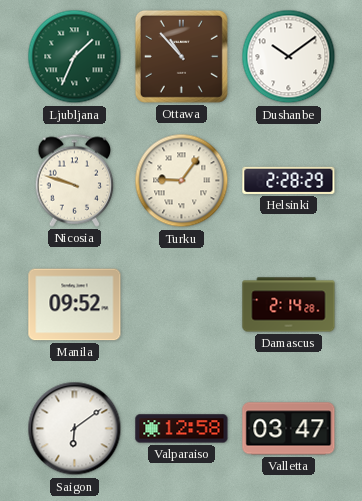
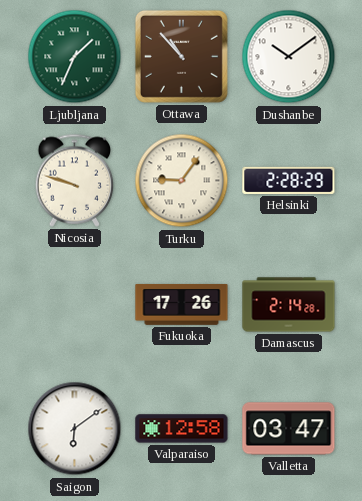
Manila: 09:52 -> none (75, 305)
Fukuoka: none -> 17:26 (182, 305)
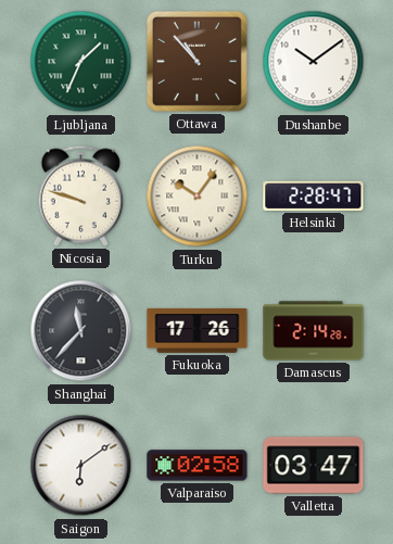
Turku: 9:06 -> 10:06 (198, 197)
Helsinki: 2:28:29 -> 2:28:47 (314, 195)
Shanghai: none -> 11:37 (81, 331)
Valparaiso: 12:58 -> 02:58 (198, 466)
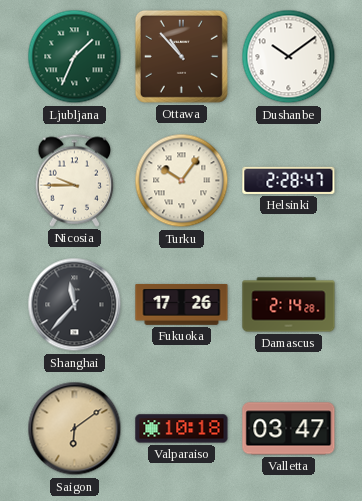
Nicosia: 9:48 -> 9:45 (75, 180)
Saigon dial: white -> champagne (75, 429)
Valparaiso: 02:58 -> 10:18 (182, 429)
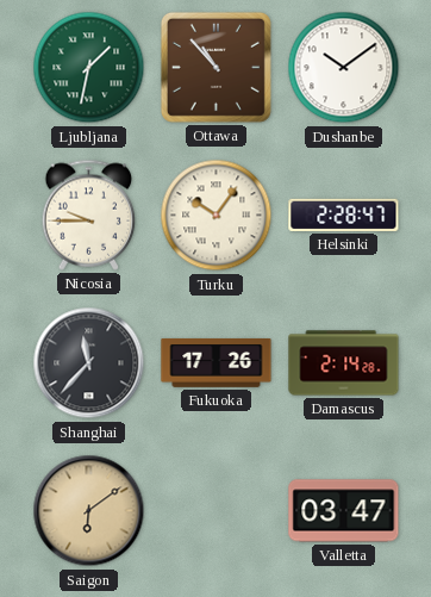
Ljubljana: 1:34 -> 1:32 (89, 68)
Valparaiso: 10:18 -> none (182, 429)
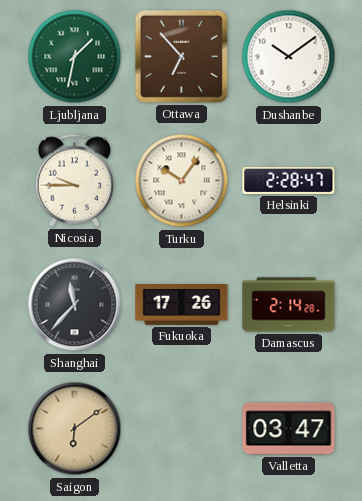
Ottawa: 10:53 -> 6:53 (181, 56)
